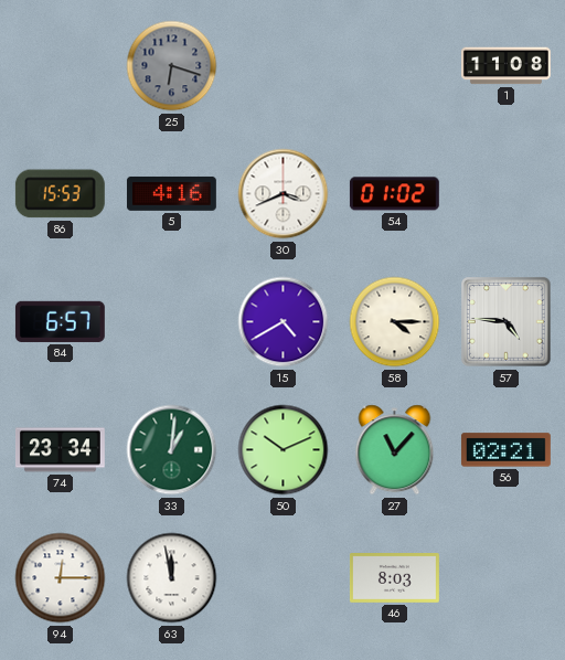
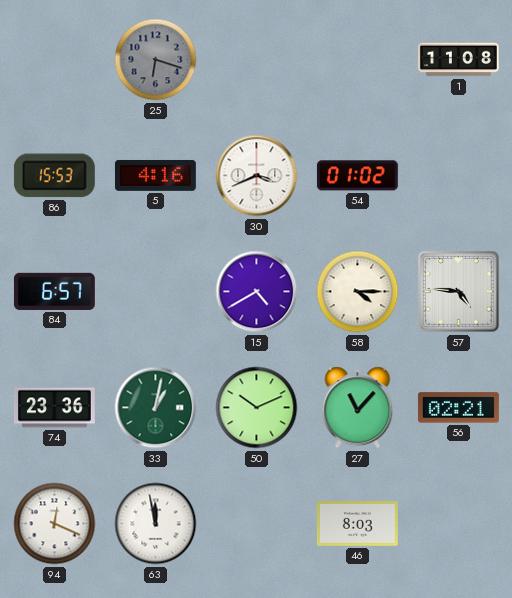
74: 23:34 -> 23:36 (55, 408)
33: 1:01 -> 1:02 (156, 408)
94: 12:15 -> 12:19 (55, 524)
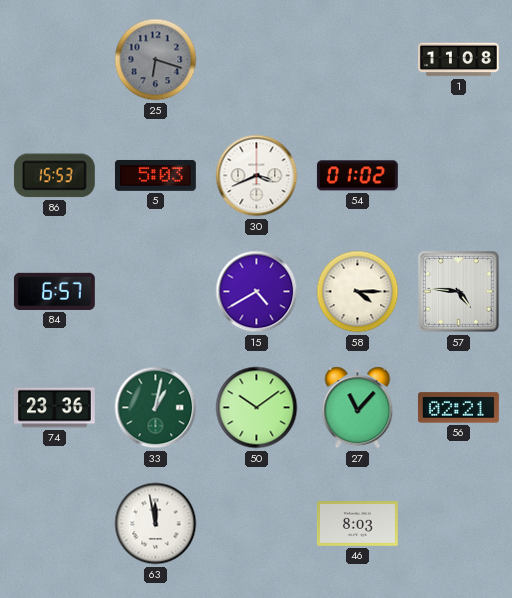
5: 4:16 -> 5:03 (155, 175)
50: 10:11 -> 10:09 (257, 408)
94: 12:19 -> none (55, 524)
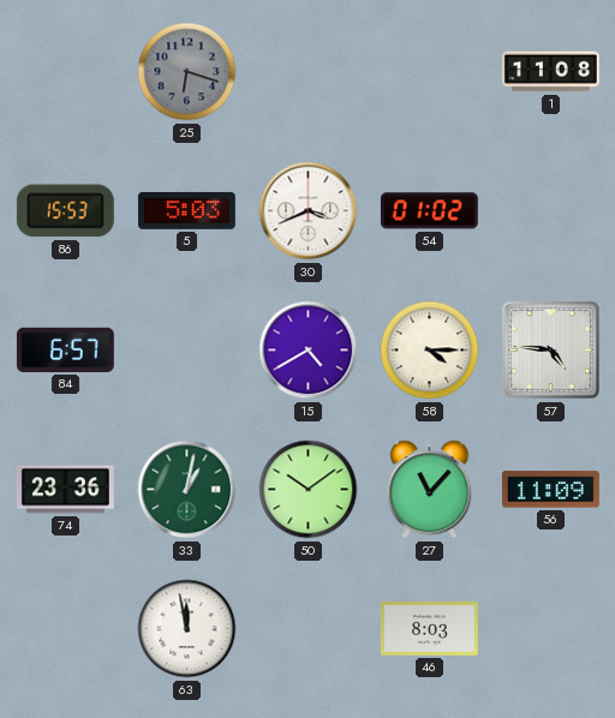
56: 02:21 -> 11:09 (550, 490)
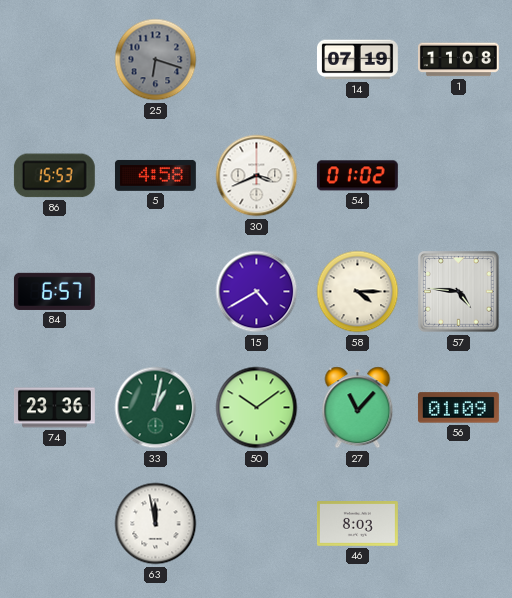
14: none -> 07:19 (357, 60)
5: 5:03 -> 4:58 (155, 175)
56: 11:09 -> 01:09 (458, 408)
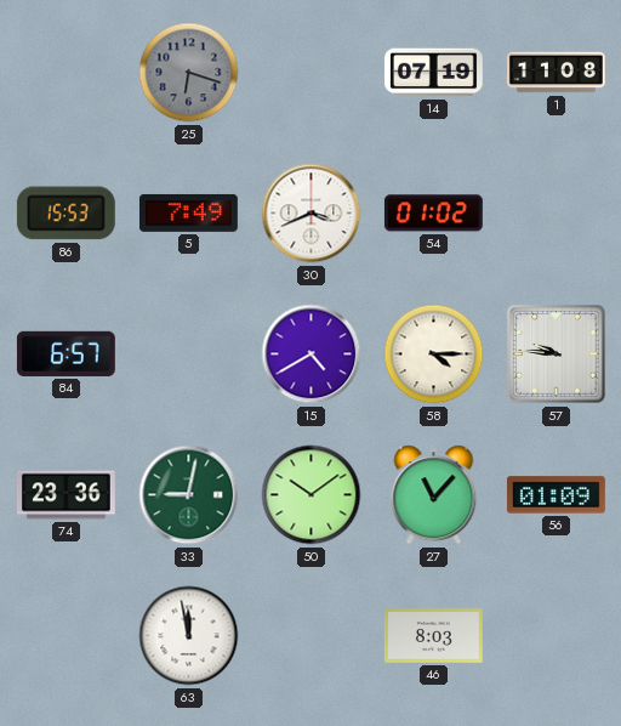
5: 4:58 -> 7:49 (188, 212)
57: 4:46 -> 9:46 (557, 355)
33: 1:02 -> 9:02 (189, 495)
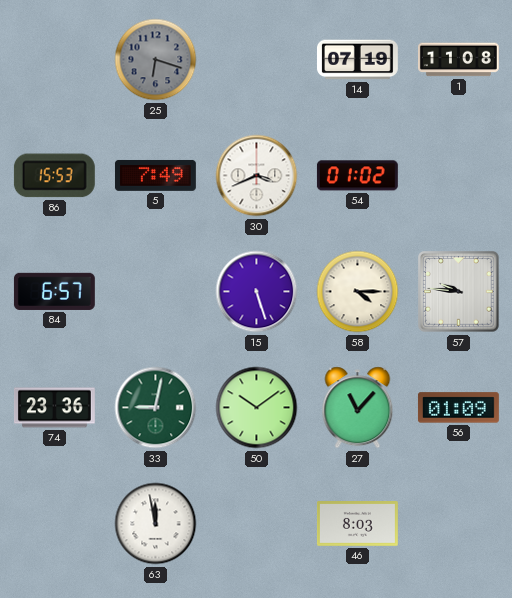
15: 4:40 -> 5:27 (257, 292)
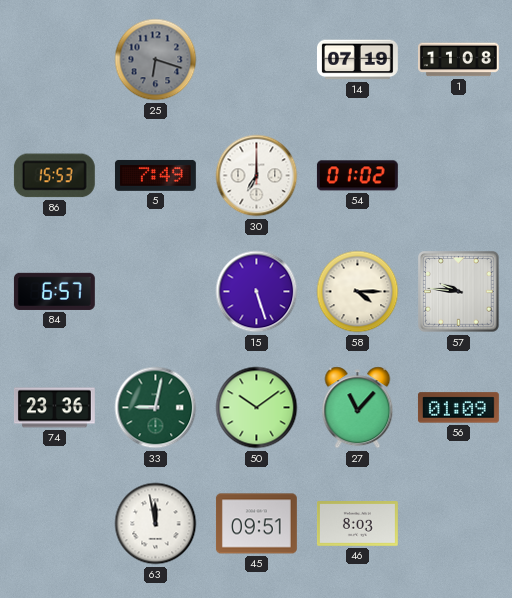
30: 3:41 -> 7:00 (257, 176)
45: none -> 09:51 (256, 524)
